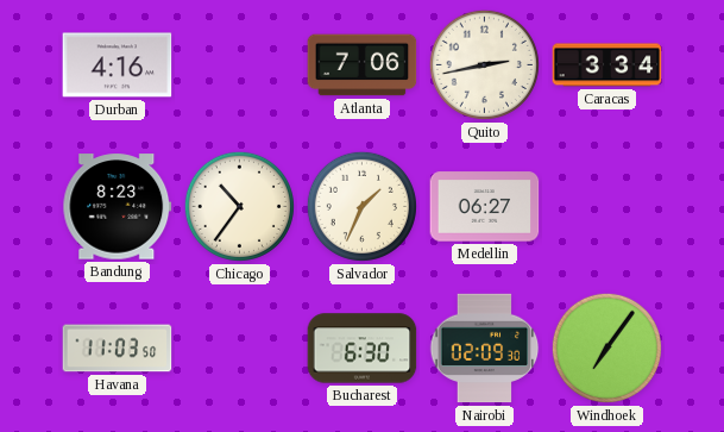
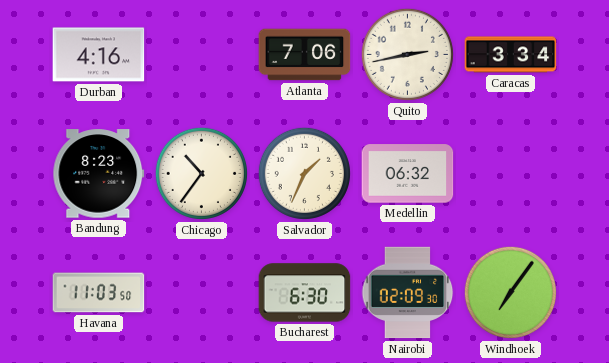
Medellin: 06:27 -> 06:32 (408, 174)
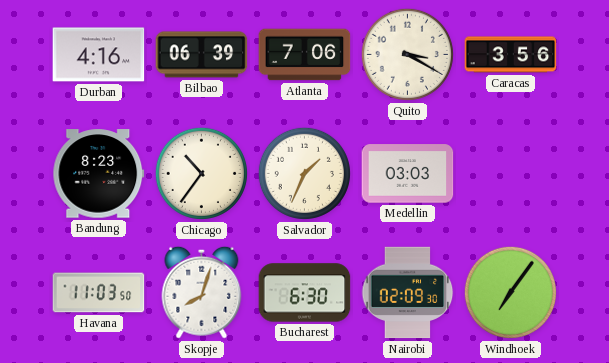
Bilbao: none -> 06:39 (202, 55)
Quito: 2:43 -> 3:20 (407, 54)
Caracas: 3:34 -> 3:56 (511, 55)
Medellin: 06:32 -> 03:03 (408, 174)
Skopje: none -> 8:03 (202, 292)
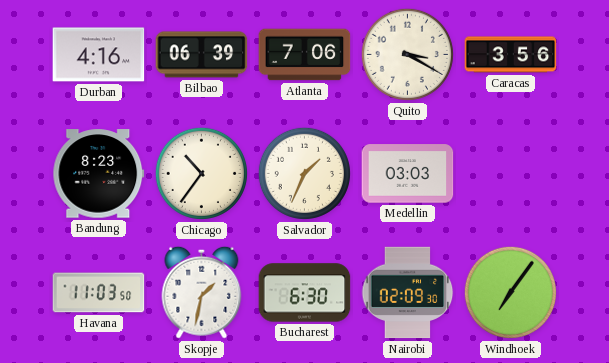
Skopje: 8:03 -> 1:32 (202, 292)
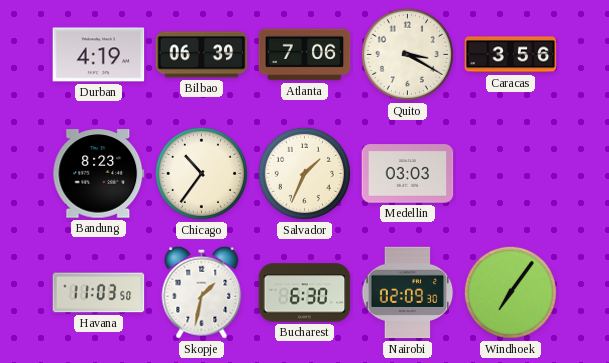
Durban: 4:16 -> 4:19 (99, 55)
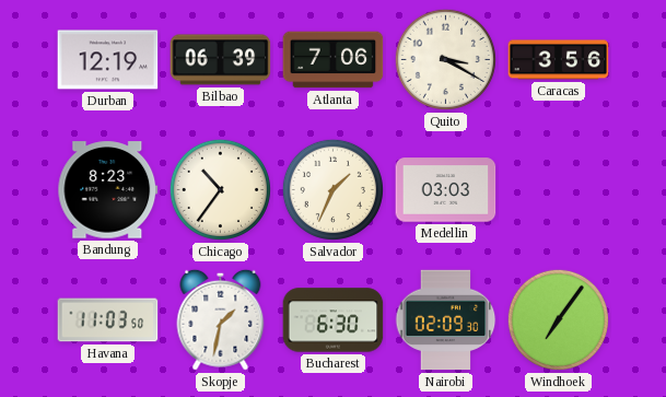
Durban: 4:19 -> 12:19 (108, 60)
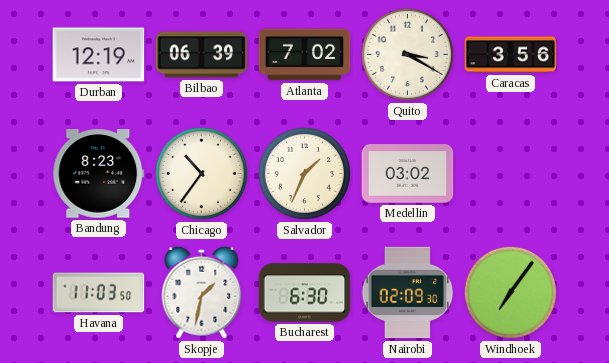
Atlanta: 7:06 -> 7:02 (305, 55)
Medellin: 03:03 -> 03:02 (408, 174)
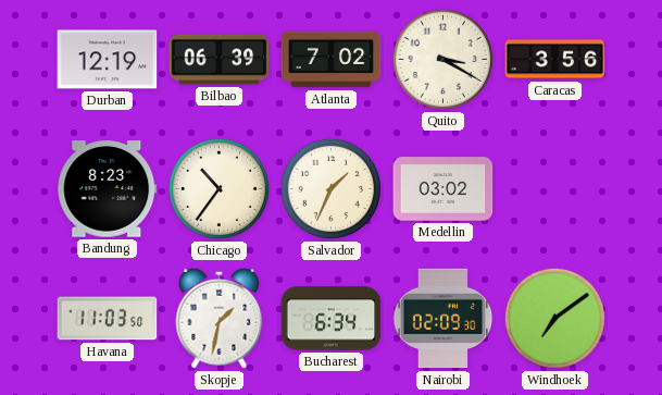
Bucharest: 6:30 -> 6:34 (332, 319)
Windhoek: 7:06 -> 7:09 (554, 318)
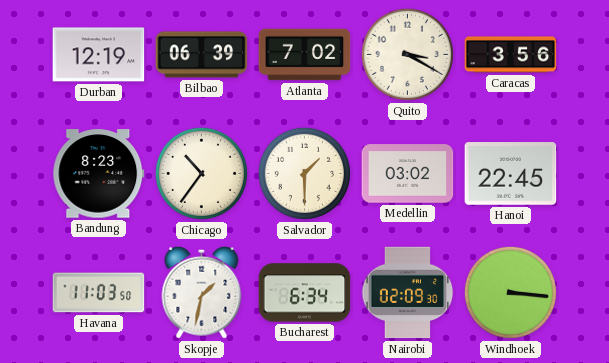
Salvador: 1:34 -> 1:30 (304, 173)
Hanoi: none -> 22:45 (511, 174)
Windhoek: 7:09 -> 3:16 (510, 292)
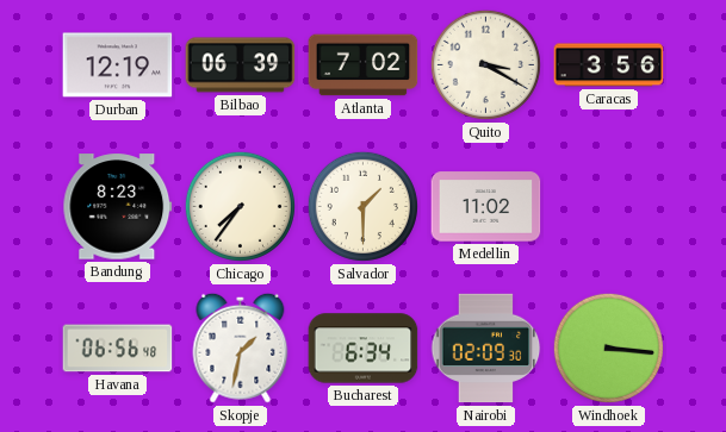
Chicago: 10:36 -> 7:36 (240, 206)
Medellin: 03:02 -> 11:02 (486, 207)
Hanoi: 22:45 -> none (511, 174)
Havana: 11:03 -> 06:56 (118, 349)
